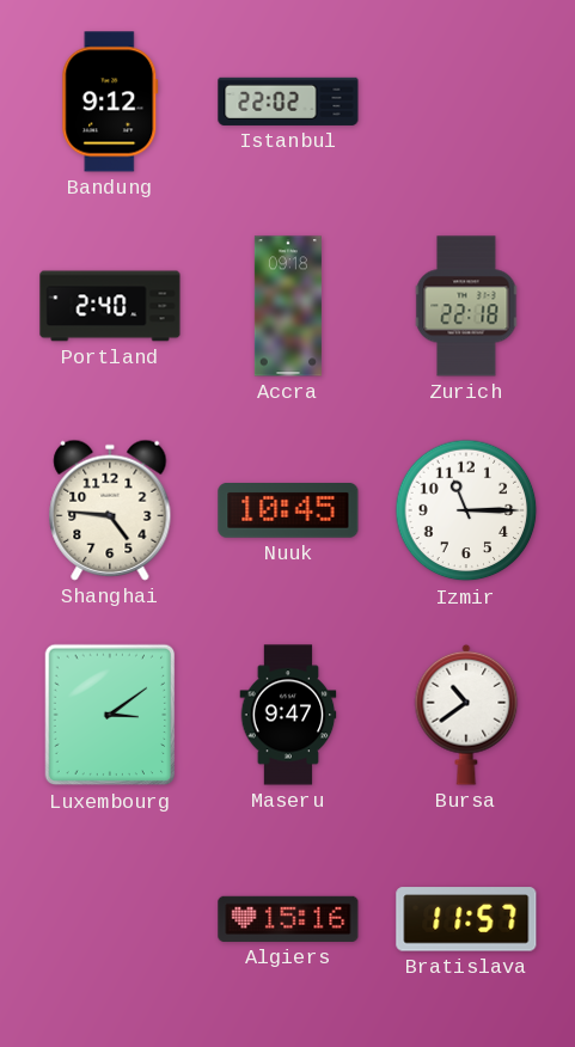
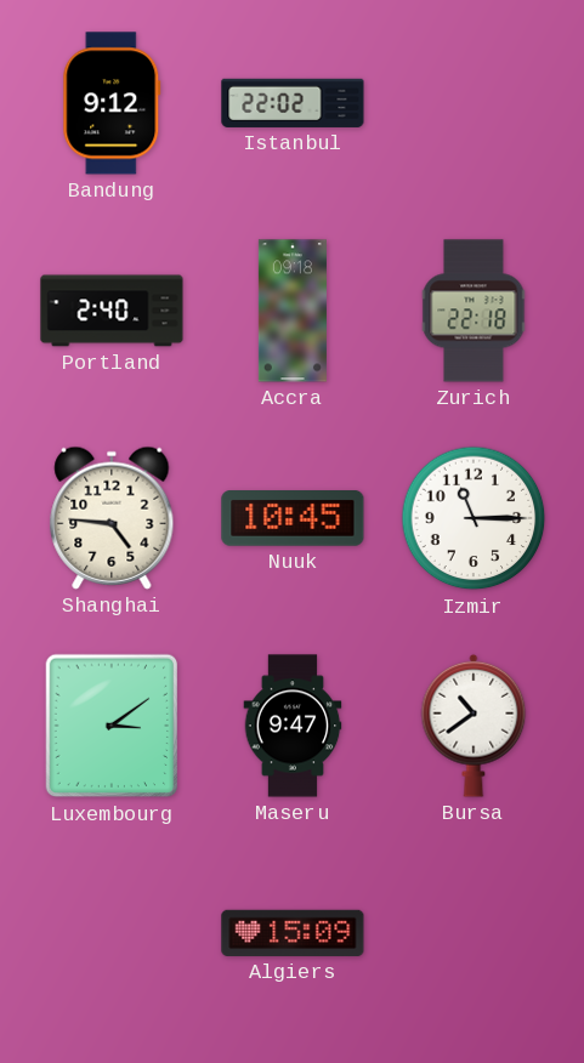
Algiers: 15:16 -> 15:09 (293, 933)
Bratislava: 11:57 -> none (466, 919)
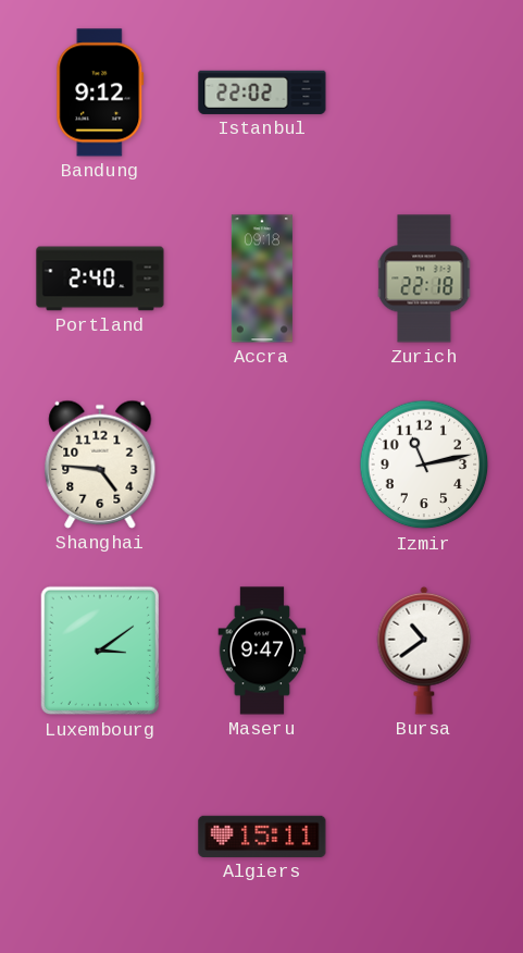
Nuuk: 10:45 -> none (293, 519)
Izmir: 11:15 -> 11:13 (424, 465)
Algiers: 15:09 -> 15:11 (262, 837)
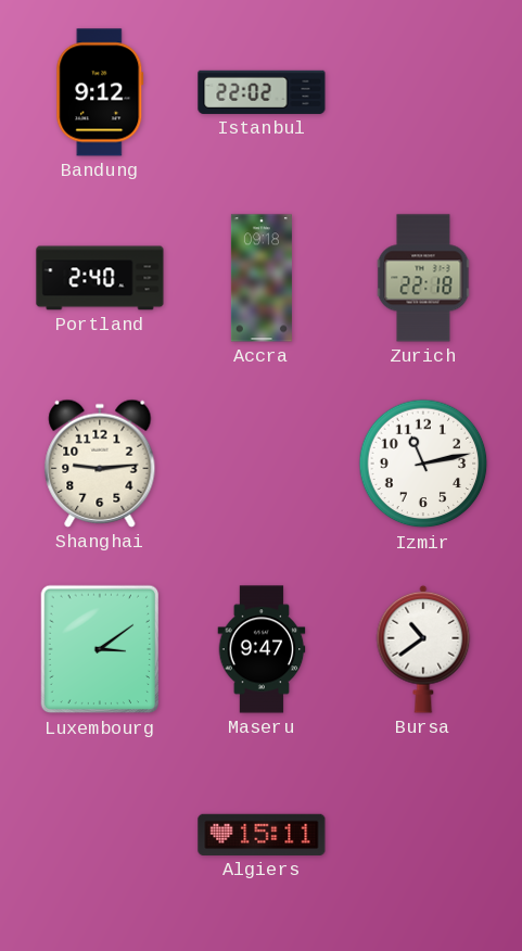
Shanghai: 4:46 -> 9:14 (100, 464)
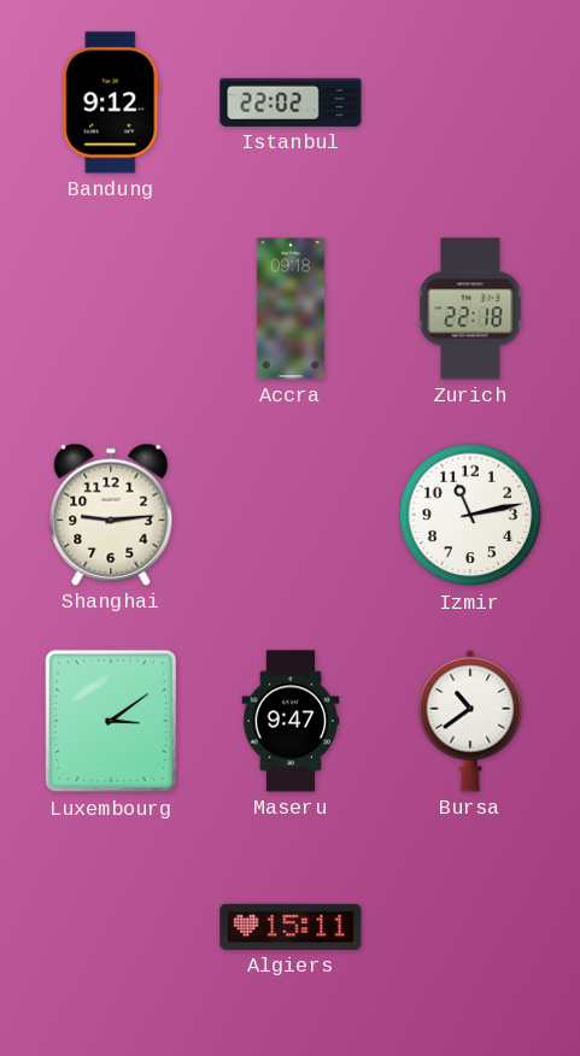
Portland: 2:40 -> none (100, 278)
